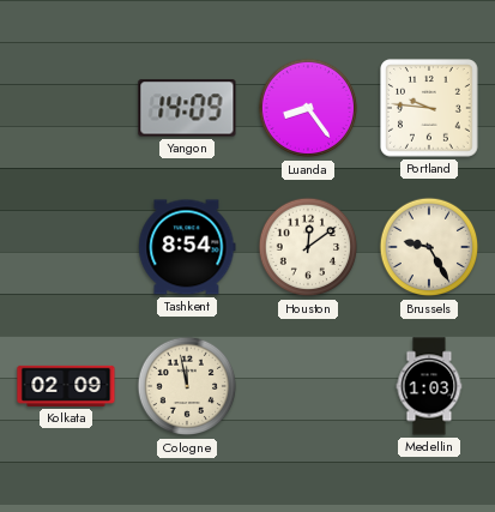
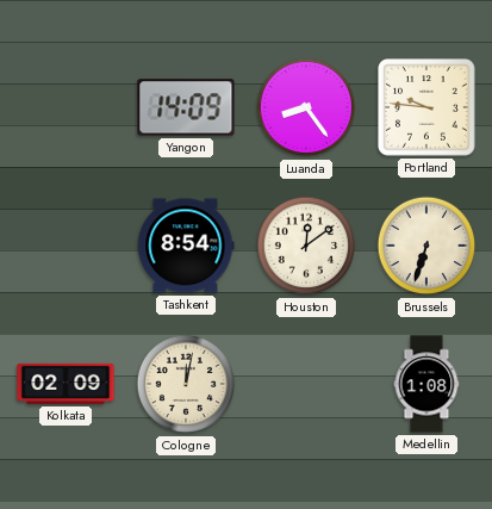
Brussels: 9:25 -> 6:33 (426, 246)
Cologne: 11:58 -> 12:02 (186, 384)
Medellin: 1:03 -> 1:08 (426, 384)
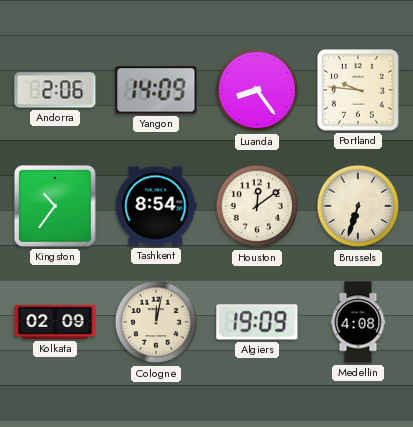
Andorra: none -> 2:06 (55, 90)
Kingston: none -> 10:36 (55, 206)
Algiers: none -> 19:09 (257, 322)
Medellin: 1:08 -> 4:08 (358, 322)
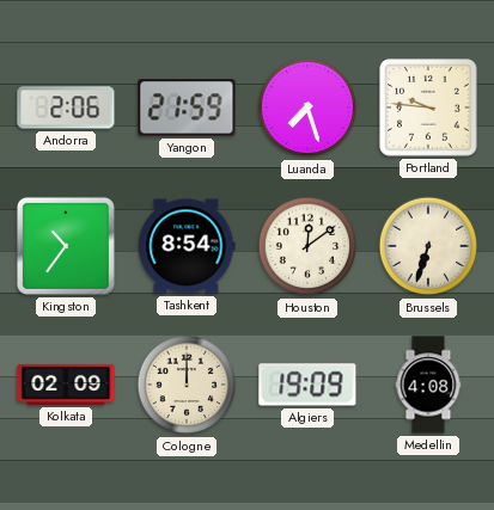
Yangon: 14:09 -> 21:59 (187, 107)
Luanda: 8:24 -> 7:27 (307, 107)
Cologne: 12:02 -> 12:00 (187, 385)
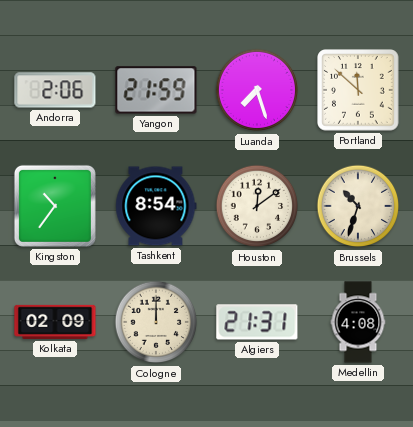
Portland: 9:46 -> 11:52 (359, 91)
Brussels: 6:33 -> 10:33 (358, 206)
Algiers: 19:09 -> 21:31 (257, 322)
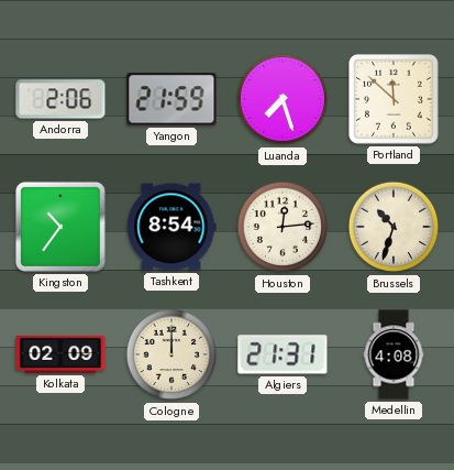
Houston: 12:09 -> 12:14 (283, 227)
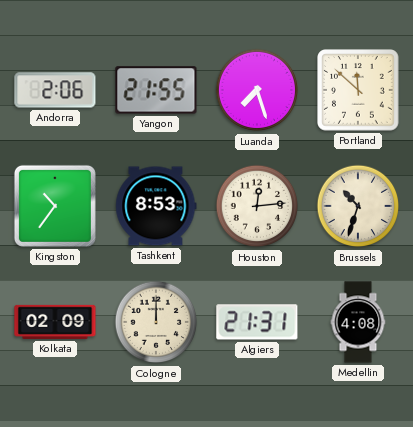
Yangon: 21:59 -> 21:55 (156, 90)
Tashkent: 8:54 -> 8:53 (156, 206)
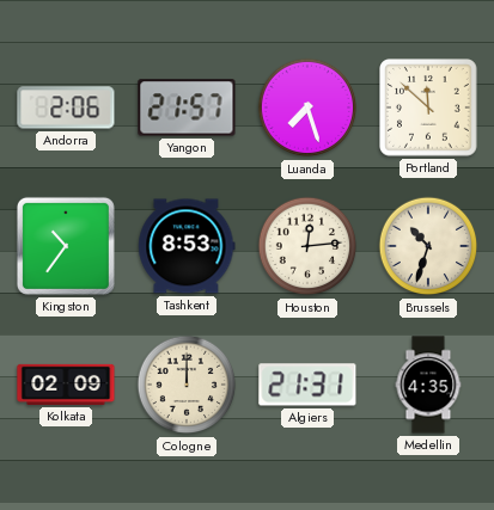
Yangon: 21:55 -> 21:57 (187, 107)
Medellin: 4:08 -> 4:35 (428, 385)
